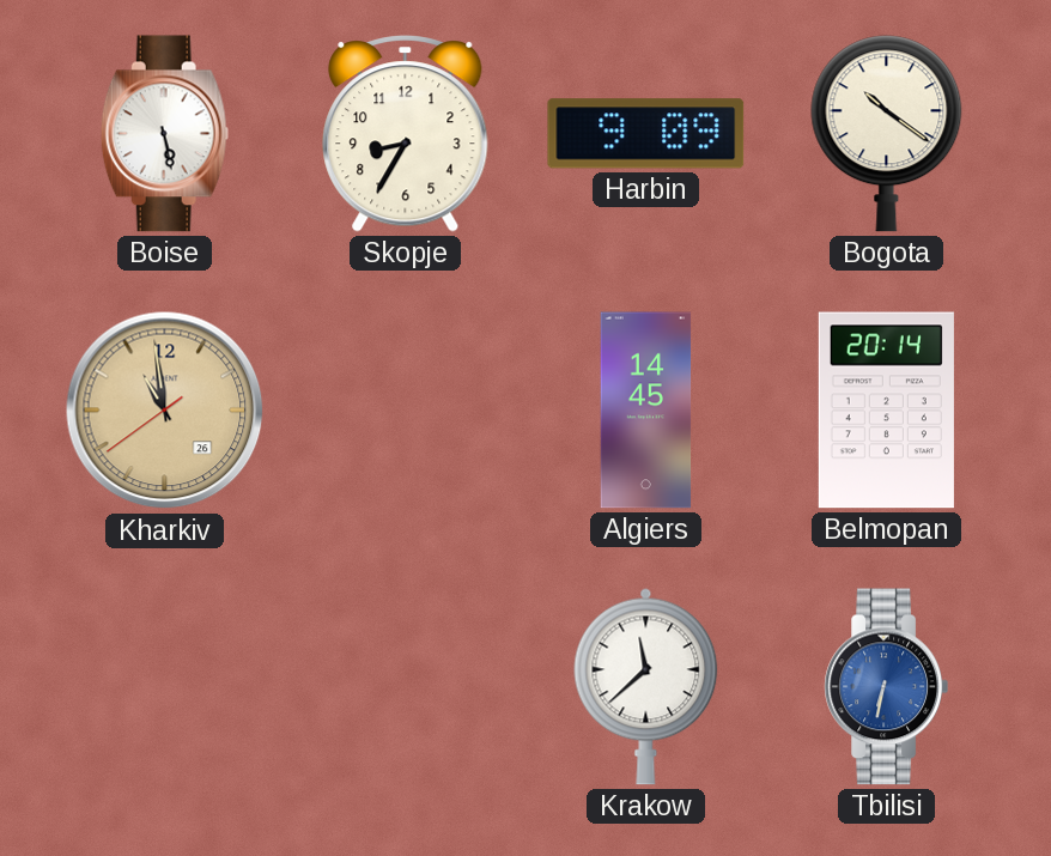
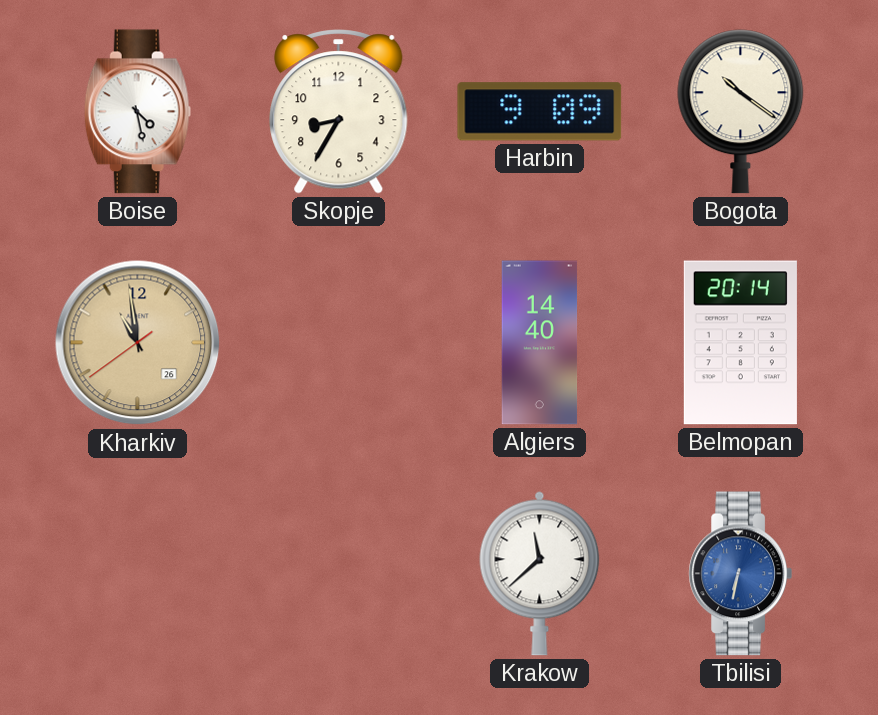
Boise: 5:28 -> 4:28 (137, 112)
Algiers: 14:45 -> 14:40 (540, 343)
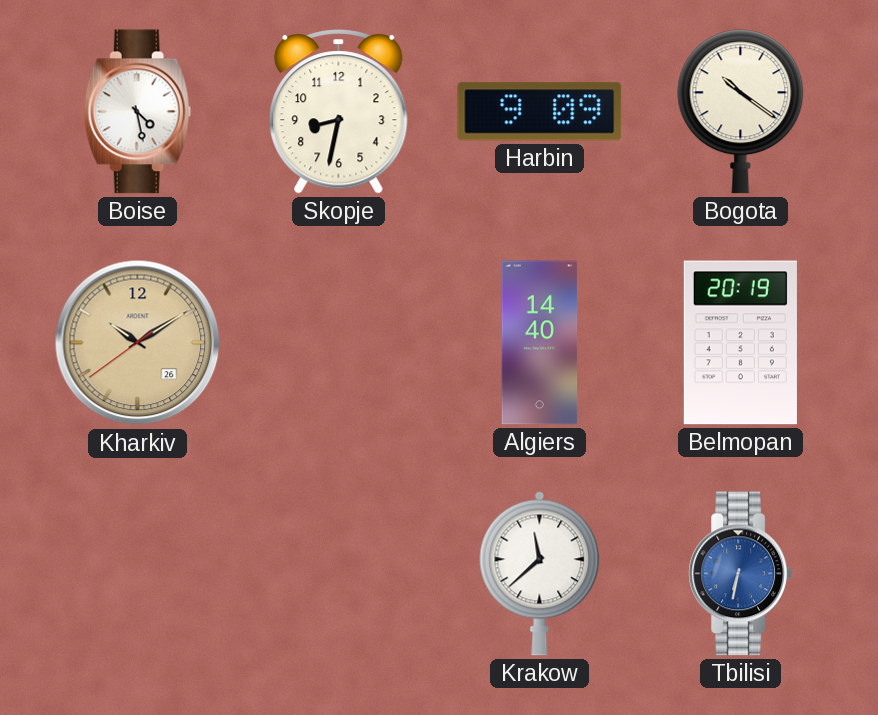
Skopje: 8:35 -> 8:32 (339, 112)
Kharkiv: 10:58 -> 10:09 (138, 343)
Belmopan: 20:14 -> 20:19 (740, 343)
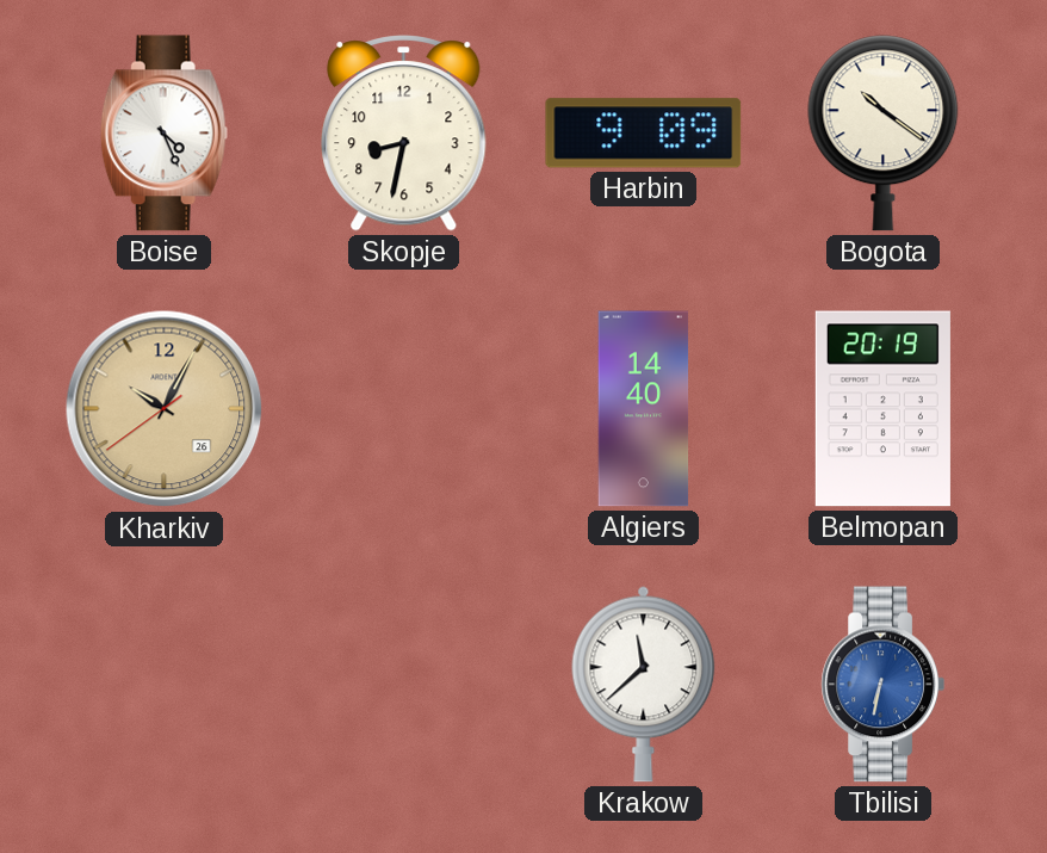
Boise: 4:28 -> 4:26 (163, 134)
Kharkiv: 10:09 -> 10:04 (165, 409)
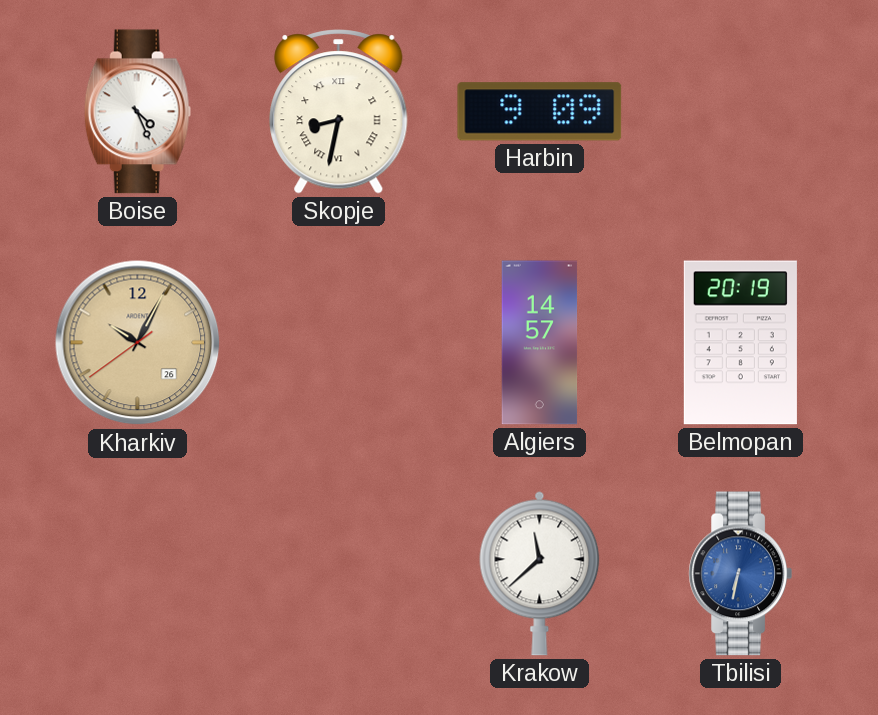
Skopje numerals: Arabic -> Roman (339, 112)
Bogota: 10:21 -> none (884, 134)
Algiers: 14:40 -> 14:57 (540, 343)
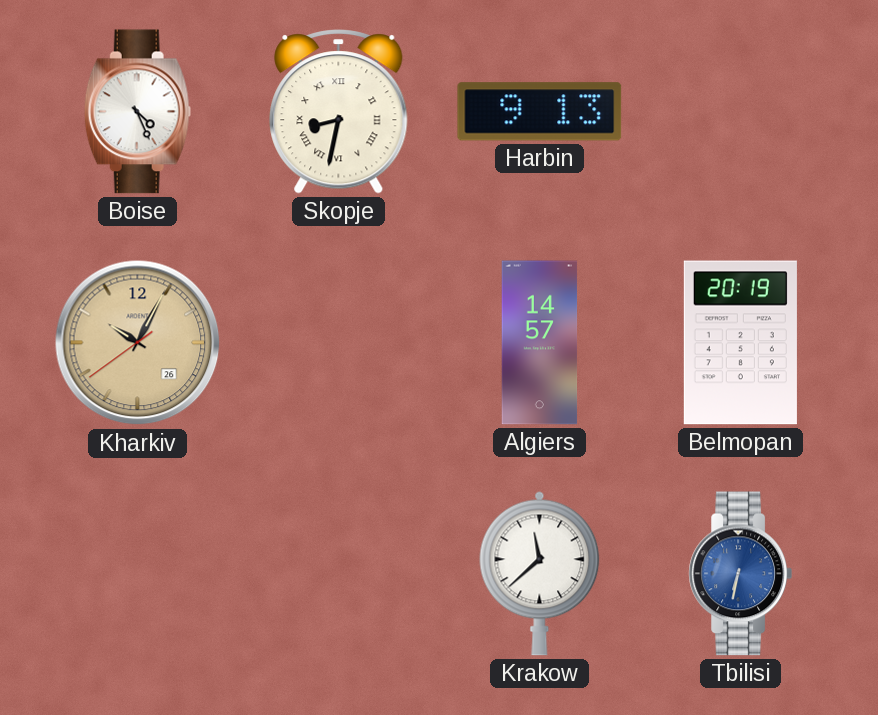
Harbin: 9:09 -> 9:13 (540, 112)
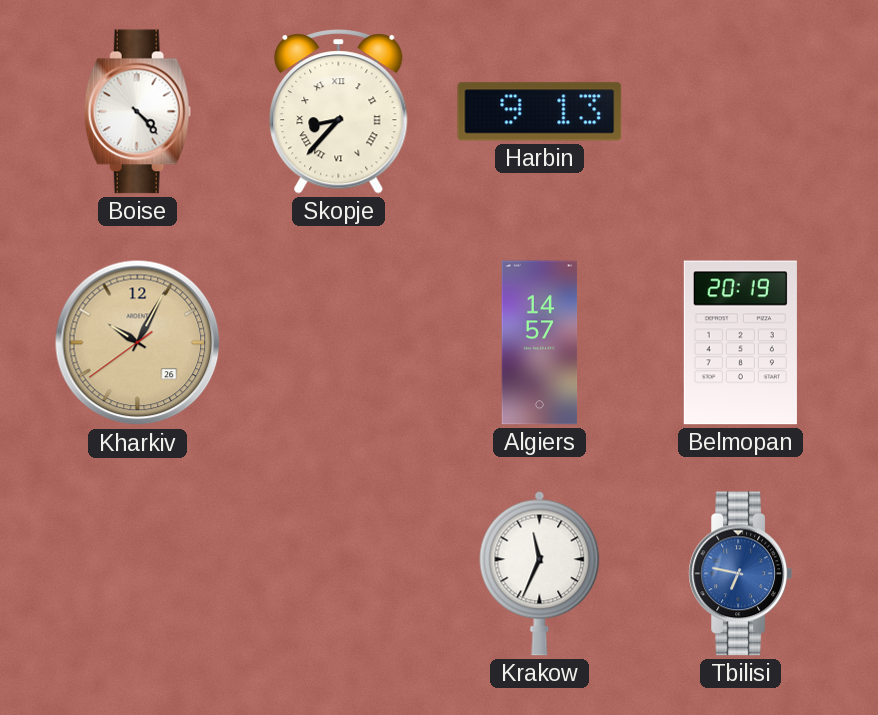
Boise: 4:26 -> 4:23 (137, 112)
Skopje: 8:32 -> 8:37 (339, 112)
Krakow: 11:38 -> 11:34 (540, 573)
Tbilisi: 6:32 -> 6:47 (740, 574)
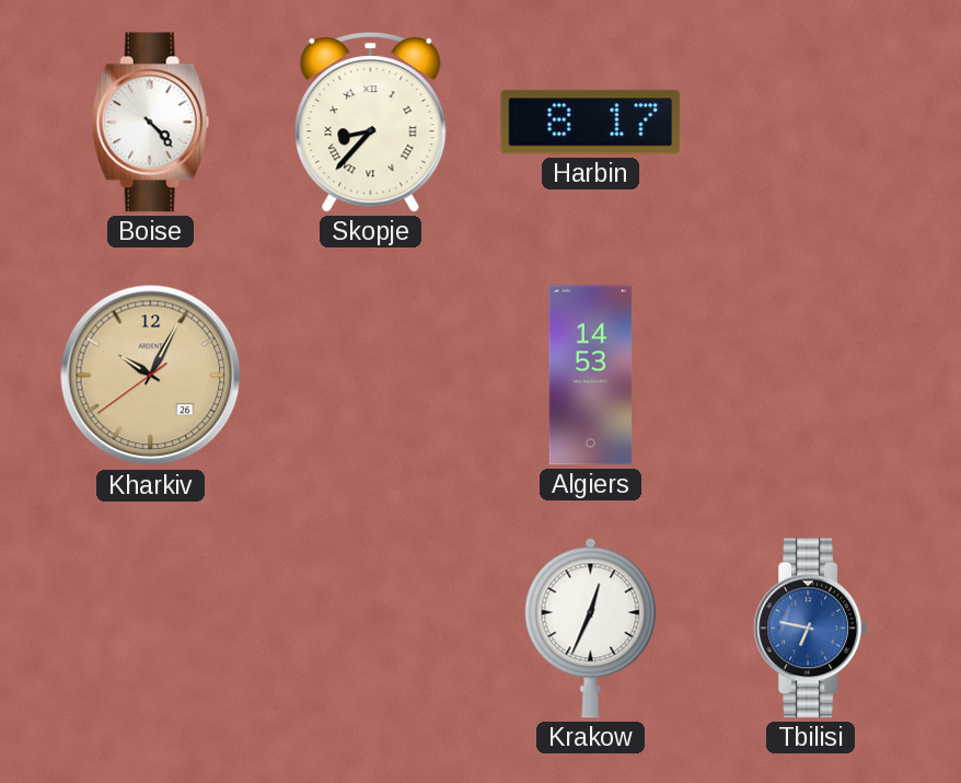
Harbin: 9:13 -> 8:17 (591, 123)
Algiers: 14:57 -> 14:53 (591, 376)
Belmopan: 20:19 -> none (740, 343)
Krakow: 11:34 -> 12:34 (591, 627)
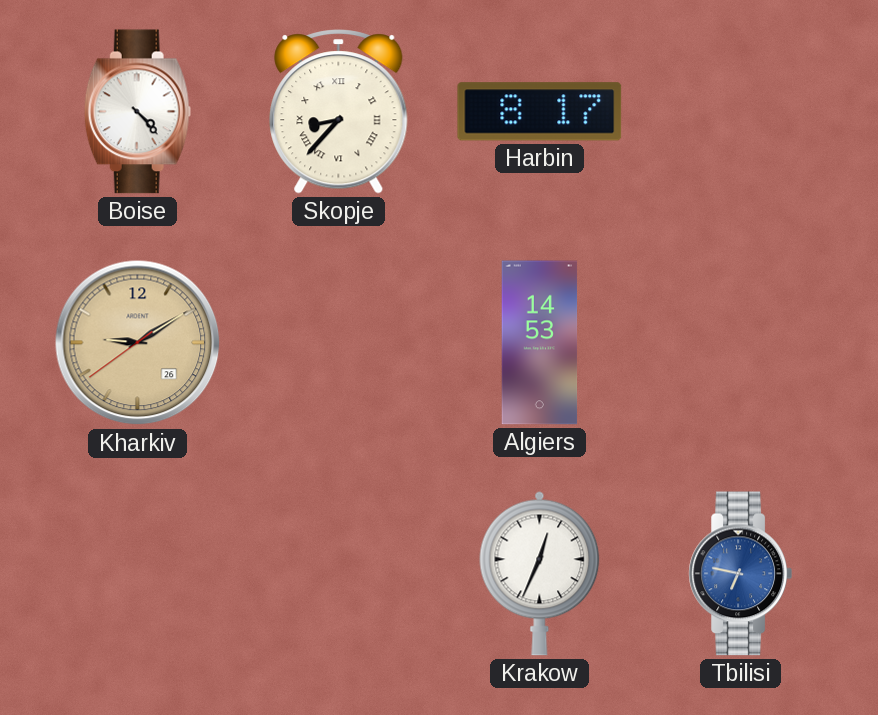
Kharkiv: 10:04 -> 9:09 (138, 343)
